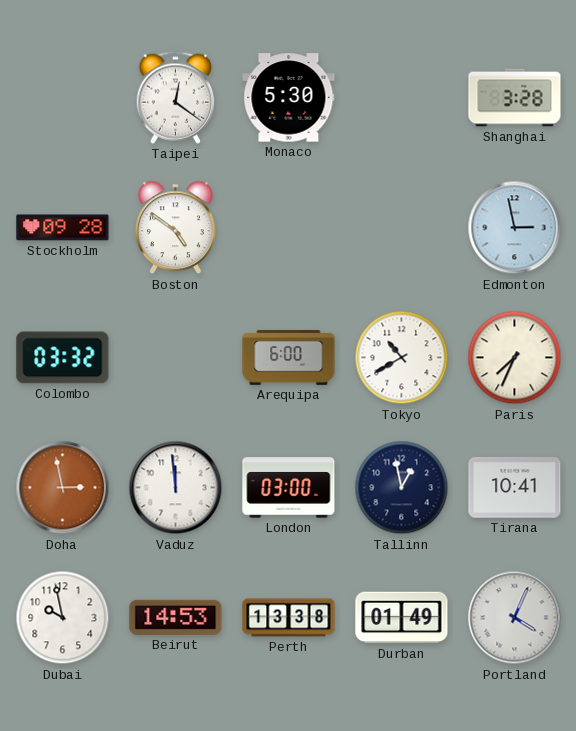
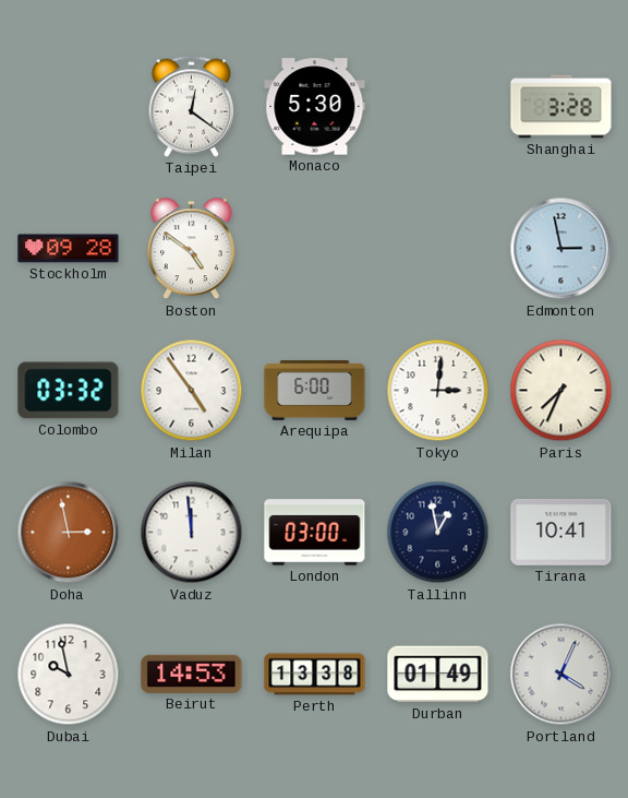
Milan: none -> 4:54 (192, 391)
Tokyo: 10:40 -> 3:01 (438, 391)
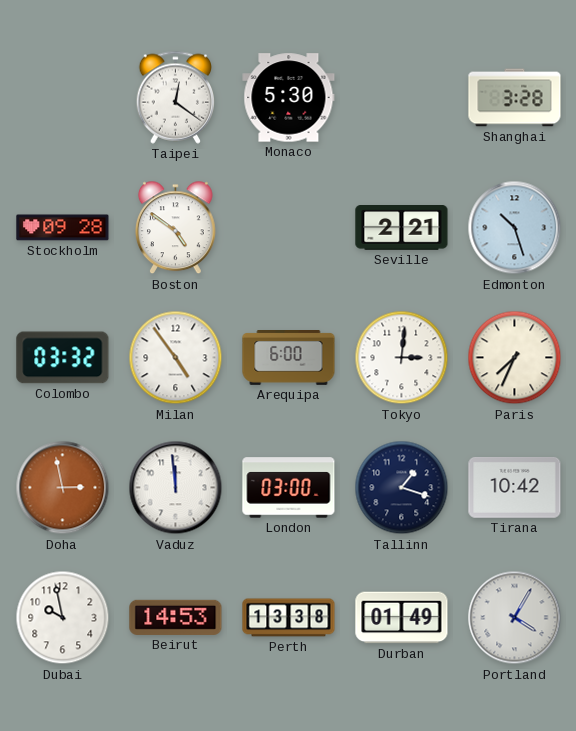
Seville: none -> 2:21 (402, 228)
Edmonton: 2:58 -> 10:27 (515, 228)
Tallinn: 12:58 -> 1:18 (402, 488)
Tirana: 10:41 -> 10:42 (515, 487)
Portland: 4:04 -> 4:05 (515, 618)
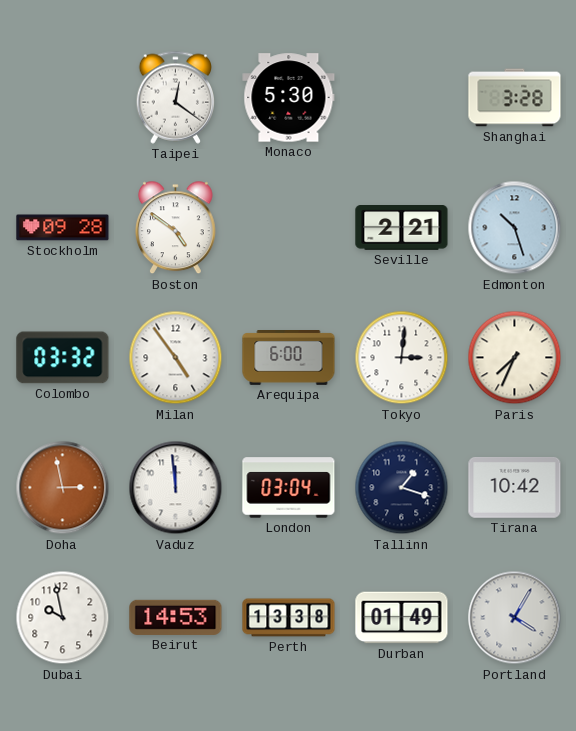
London: 03:00 -> 03:04 (289, 488)
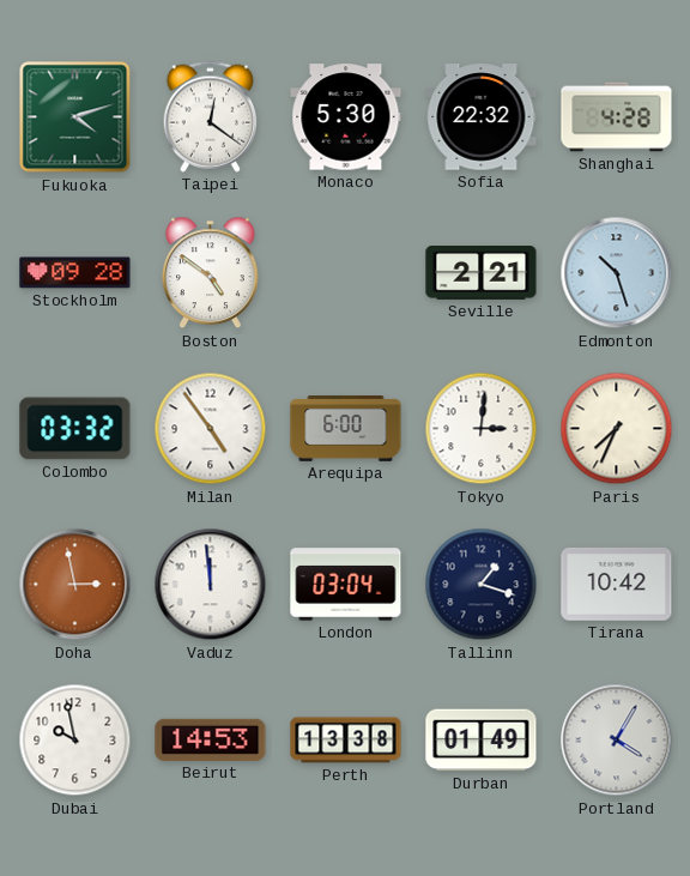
Fukuoka: none -> 4:12 (75, 117)
Sofia: none -> 22:32 (482, 117)
Shanghai: 3:28 -> 4:28 (617, 117)
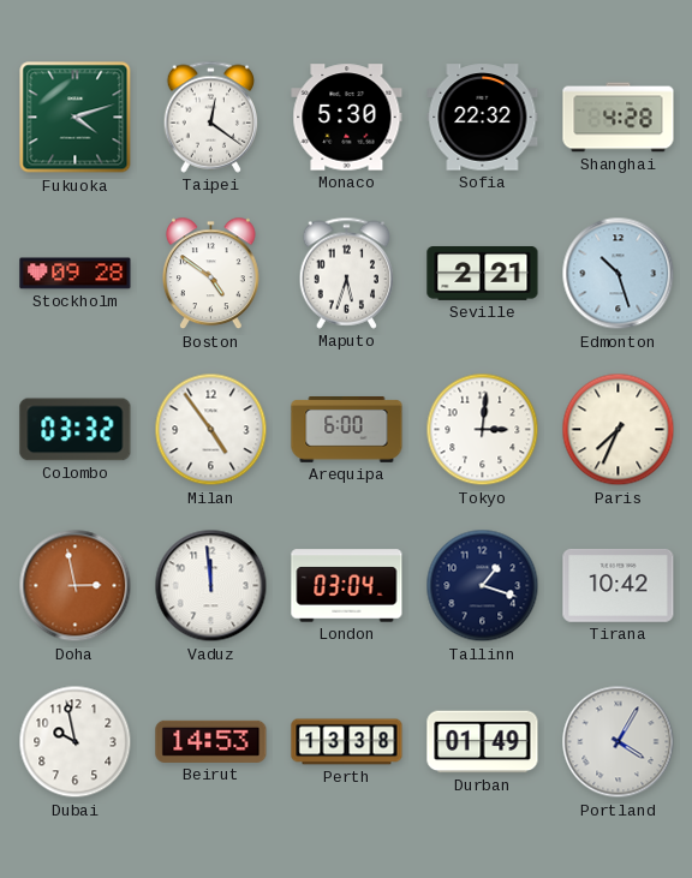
Maputo: none -> 5:33 (347, 273)
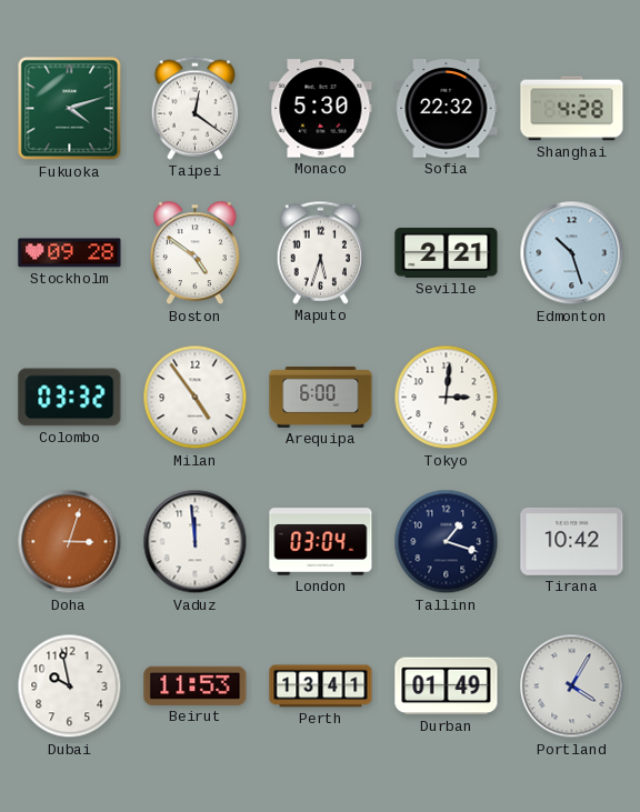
Paris: 7:34 -> none (619, 430)
Doha: 2:58 -> 3:03 (70, 542)
Beirut: 14:53 -> 11:53 (196, 685)
Perth: 13:38 -> 13:41 (321, 686)
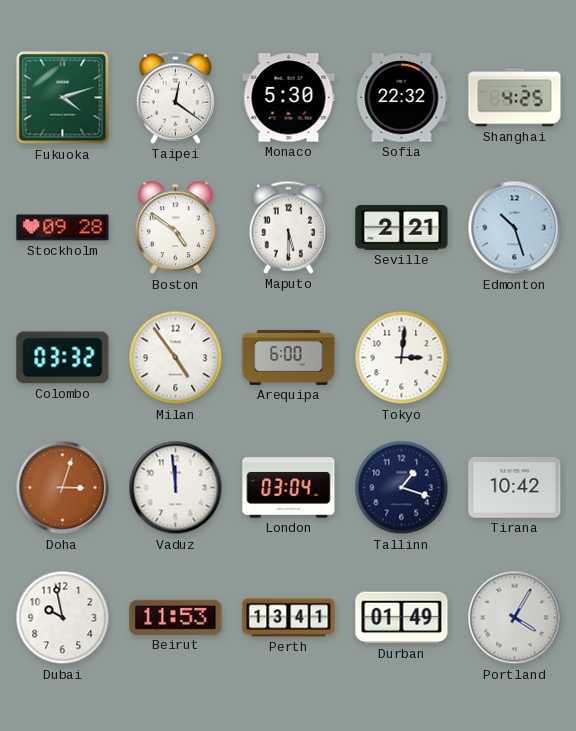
Shanghai: 4:28 -> 4:25 (515, 98)
Maputo: 5:33 -> 5:30 (289, 227)
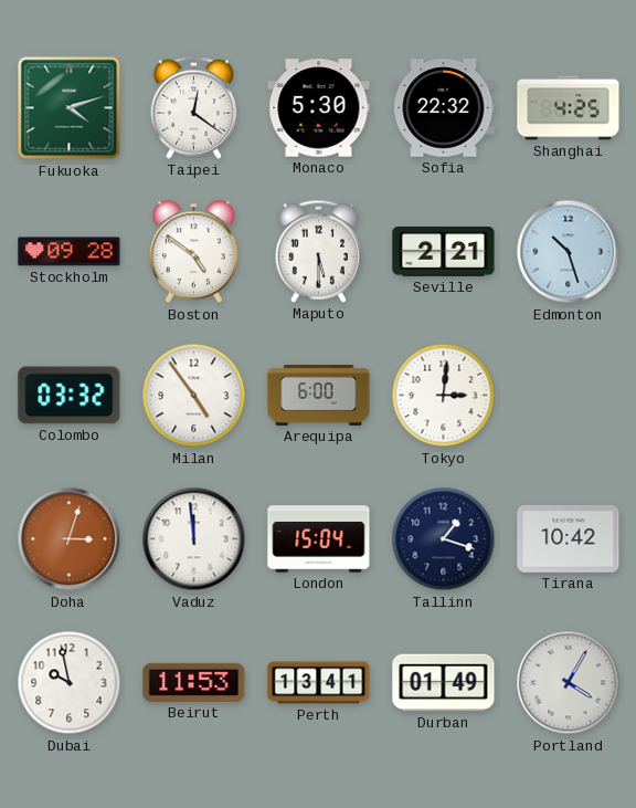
London: 03:04 -> 15:04 (319, 539)
